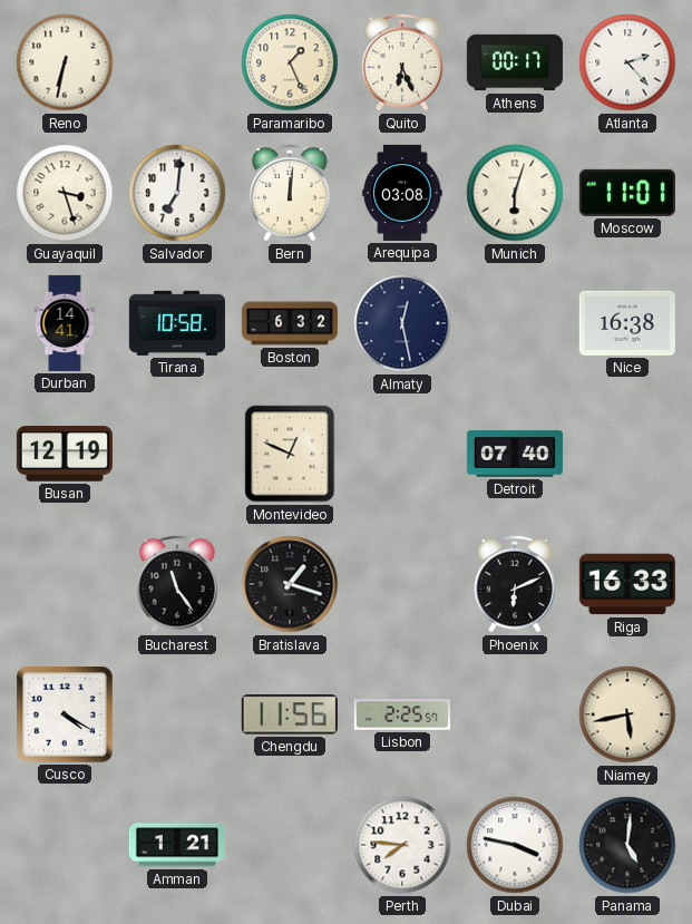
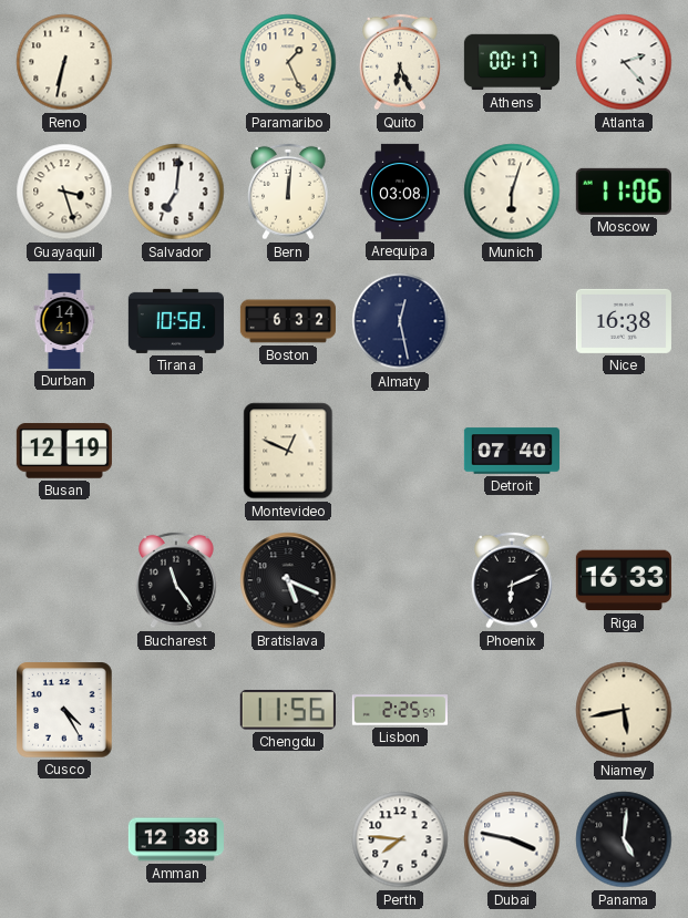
Moscow: 11:01 -> 11:06 (624, 192)
Bratislava: 1:18 -> 5:19 (288, 580)
Cusco: 4:20 -> 4:25 (64, 710)
Amman: 1:21 -> 12:38 (176, 839)
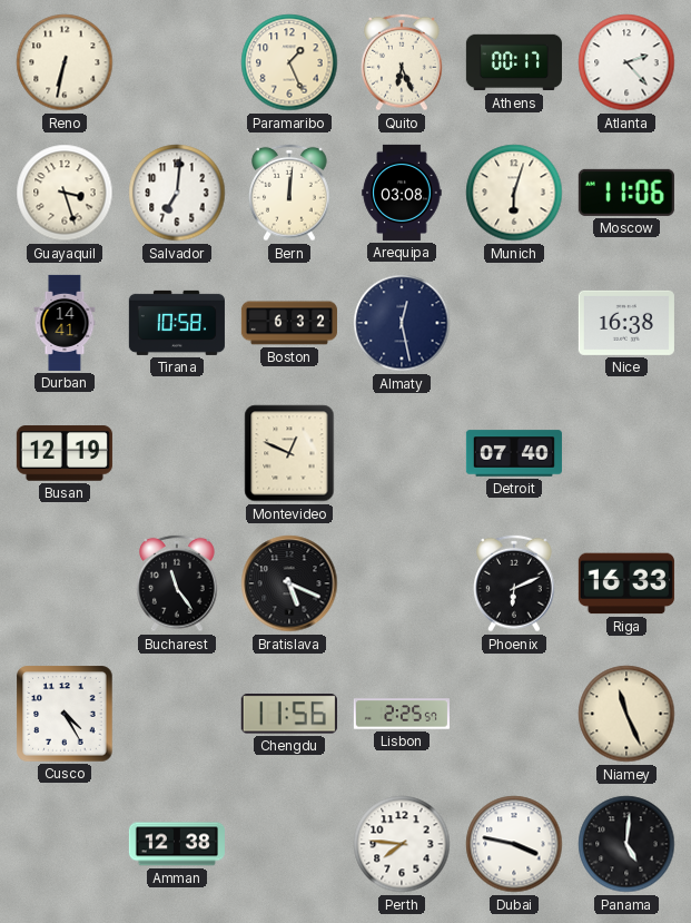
Niamey: 5:43 -> 11:26 (626, 714)
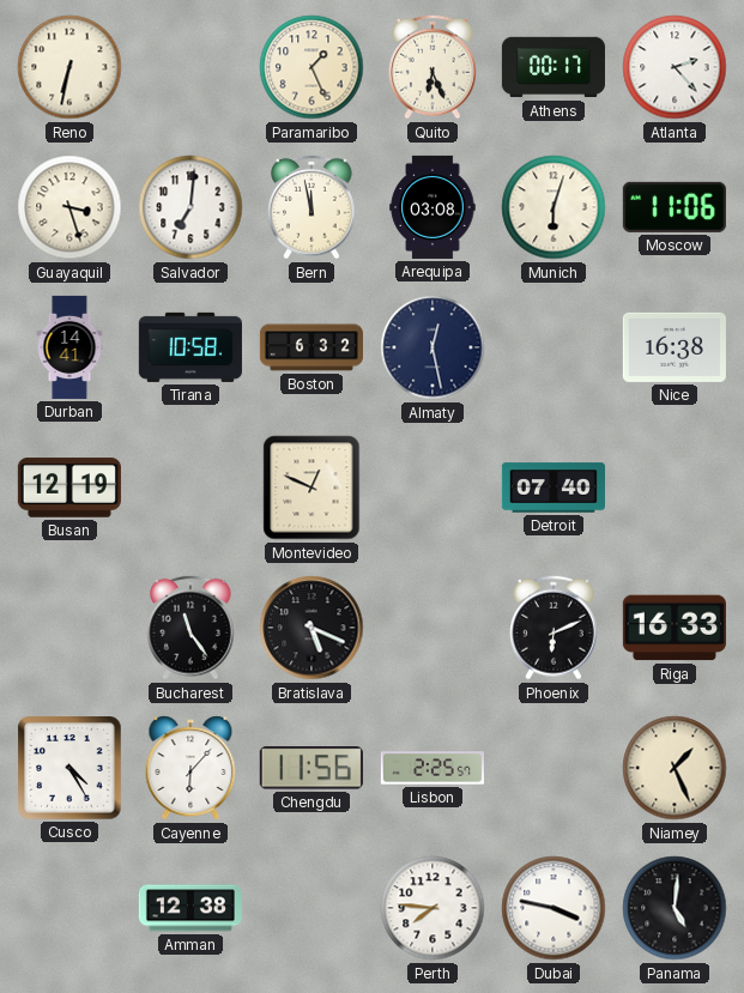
Bern: 12:01 -> 11:58 (313, 207)
Cayenne: none -> 6:07 (190, 768)
Niamey: 11:26 -> 1:26 (675, 768)
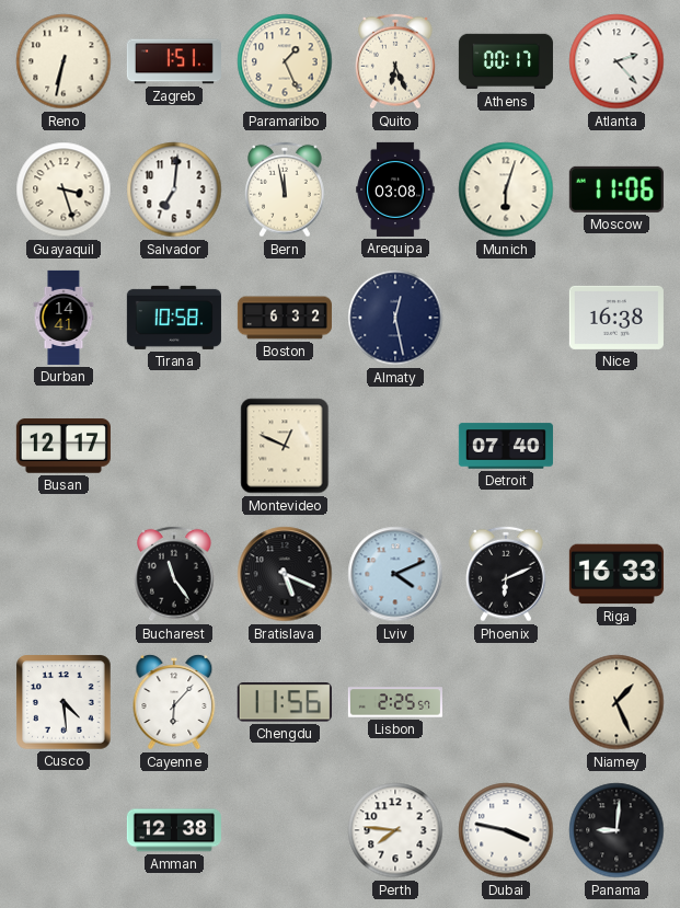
Zagreb: none -> 1:51 (174, 61)
Busan: 12:19 -> 12:17 (64, 446)
Lviv: none -> 4:11 (395, 574)
Cusco: 4:25 -> 4:29 (64, 702)
Panama: 5:01 -> 9:01 (616, 830)
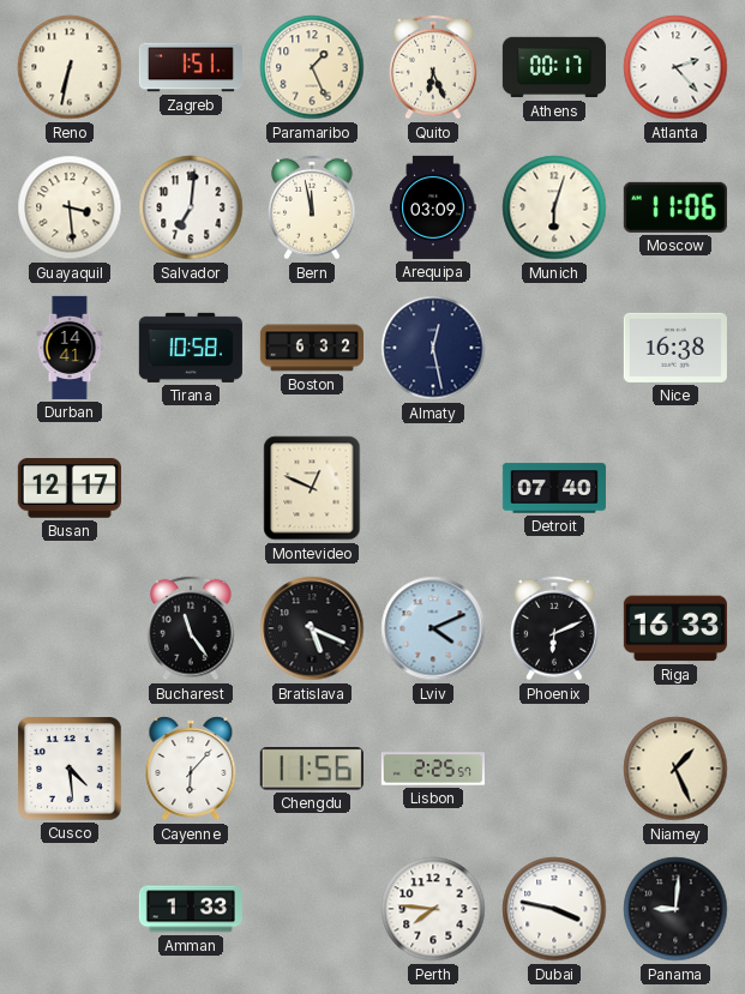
Guayaquil: 3:27 -> 3:29 (70, 207)
Arequipa: 03:08 -> 03:09 (433, 207)
Amman: 12:38 -> 1:33 (191, 909)
